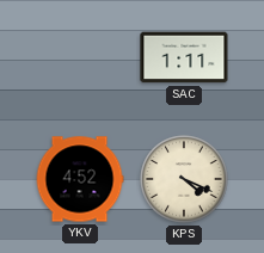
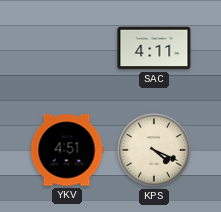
SAC: 1:11 -> 4:11 (154, 48)
YKV: 4:52 -> 4:51 (67, 150)
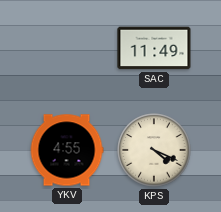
SAC: 4:11 -> 11:49 (154, 48)
YKV: 4:51 -> 4:55 (67, 150)
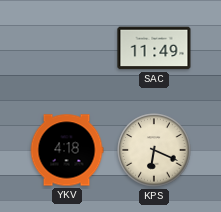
YKV: 4:55 -> 4:18 (67, 150)
KPS: 4:19 -> 6:19 (154, 150)
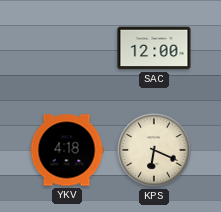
SAC: 11:49 -> 12:00 (154, 48)
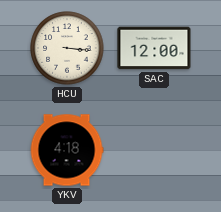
HCU: none -> 3:16 (67, 48)
KPS: 6:19 -> none (154, 150)
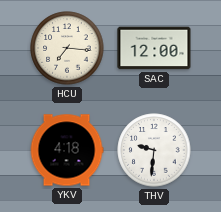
HCU: 3:16 -> 7:16 (67, 48)
THV: none -> 9:31 (154, 150)
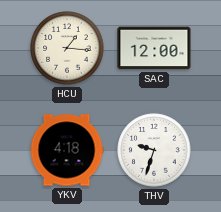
HCU: 7:16 -> 1:16 (67, 48)
THV: 9:31 -> 9:33 (154, 150)
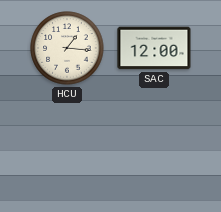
YKV: 4:18 -> none (67, 150)
THV: 9:33 -> none (154, 150)
